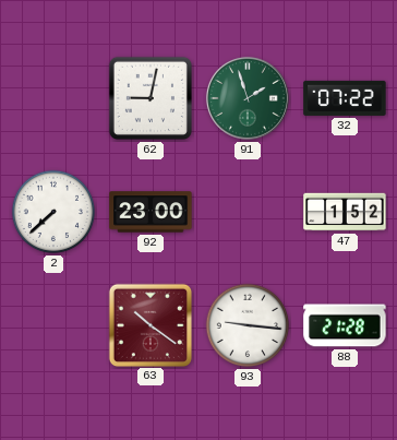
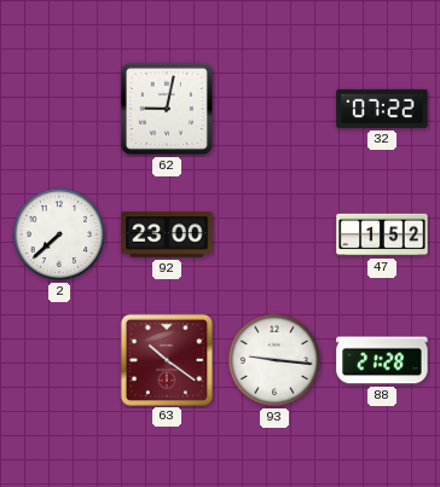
91: 1:57 -> none (248, 98)
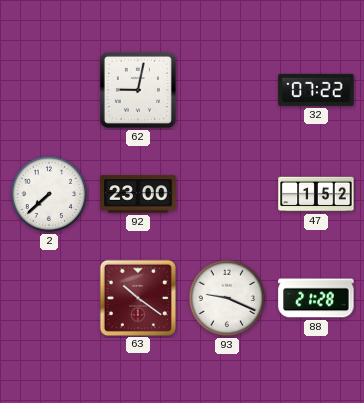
93: 9:16 -> 9:19 (227, 298)
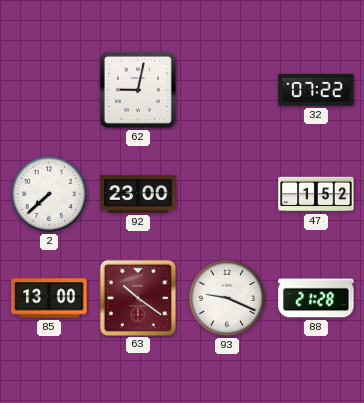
85: none -> 13:00 (49, 298)
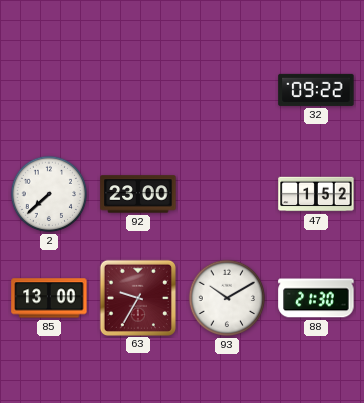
62: 9:02 -> none (138, 90)
32: 07:22 -> 09:22 (316, 90)
63: 10:21 -> 9:35 (137, 297)
93: 9:19 -> 10:10 (227, 298)
88: 21:28 -> 21:30 (316, 298)
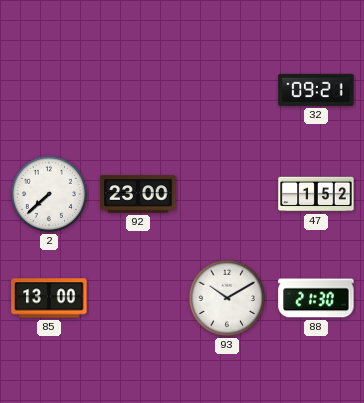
32: 09:22 -> 09:21 (316, 90)
63: 9:35 -> none (137, 297)
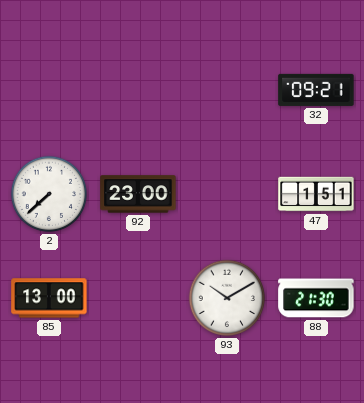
47: 1:52 -> 1:51 (316, 194)
